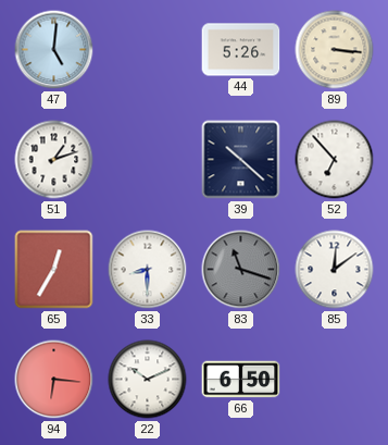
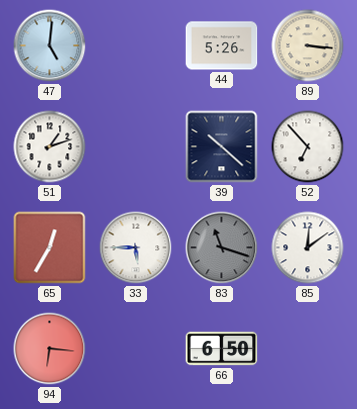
33: 8:30 -> 5:45 (136, 248)
22: 10:11 -> none (148, 380)
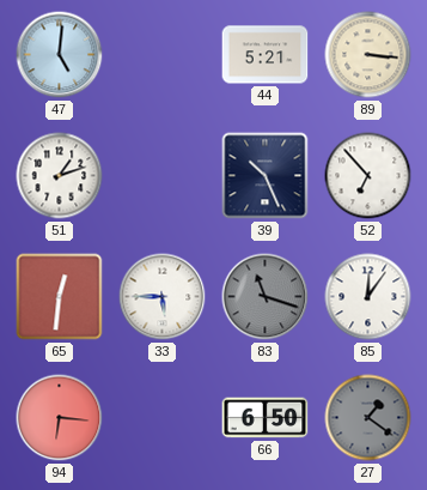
44: 5:26 -> 5:21 (266, 55)
39: 10:22 -> 10:26 (266, 176)
65: 12:35 -> 12:31 (60, 297)
85: 12:09 -> 12:06 (368, 297)
27: none -> 1:21 (368, 418)
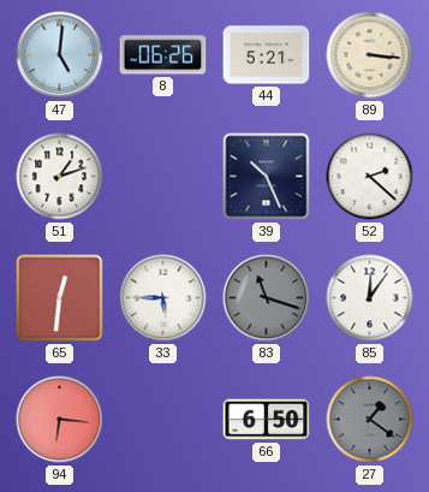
8: none -> 06:26 (163, 55)
52: 6:53 -> 2:22 (370, 177)
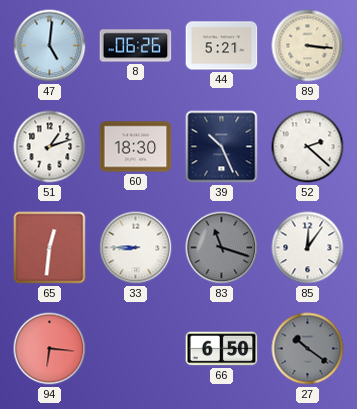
60: none -> 18:30 (136, 147)
33: 5:45 -> 8:45 (136, 248)
27: 1:21 -> 10:21 (308, 349)
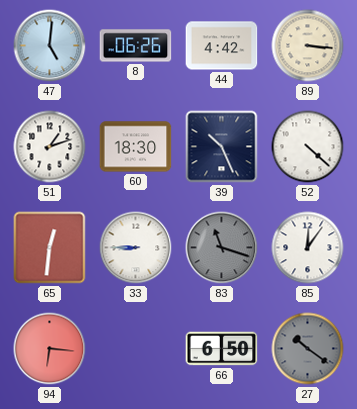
44: 5:21 -> 4:42 (222, 46)
52: 2:22 -> 4:22 (308, 147)
